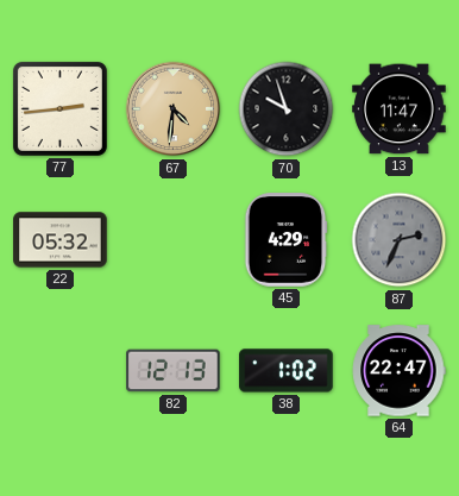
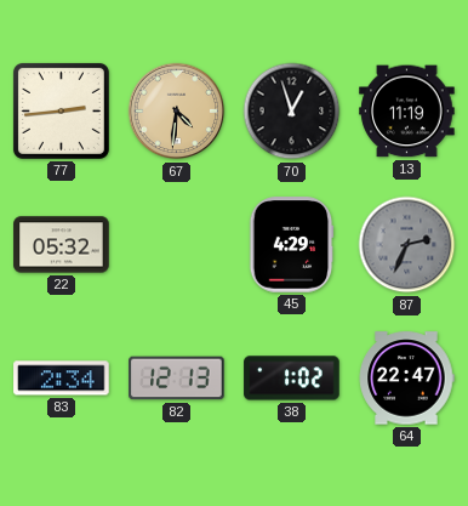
70: 9:57 -> 12:57 (292, 112)
13: 11:47 -> 11:19 (407, 112)
83: none -> 2:34 (62, 379)
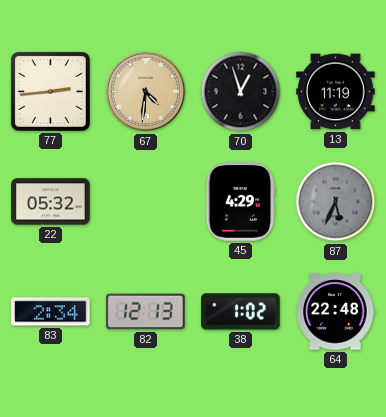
87: 2:34 -> 5:34 (336, 202)
64: 22:47 -> 22:48 (335, 312)
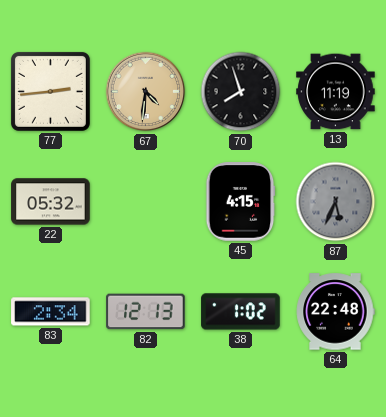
70: 12:57 -> 7:57 (241, 92)
45: 4:29 -> 4:15 (240, 202)
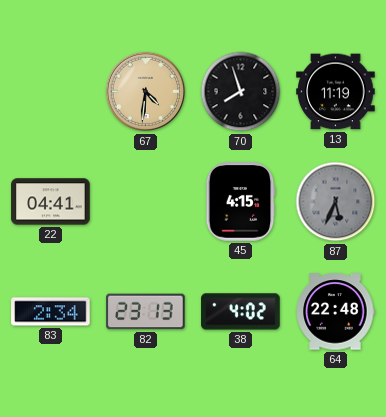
77: 2:44 -> none (50, 91)
22: 05:32 -> 04:41 (51, 202)
82: 12:13 -> 23:13 (146, 312)
38: 1:02 -> 4:02 (241, 312)
